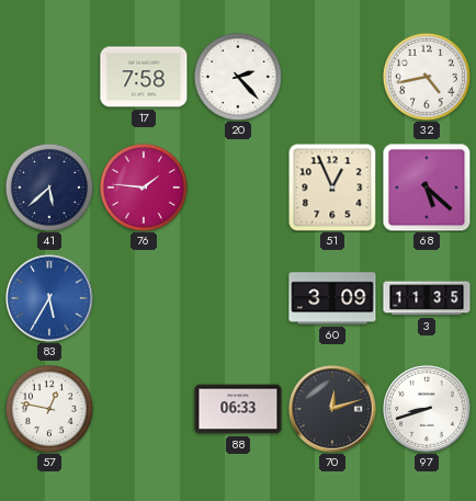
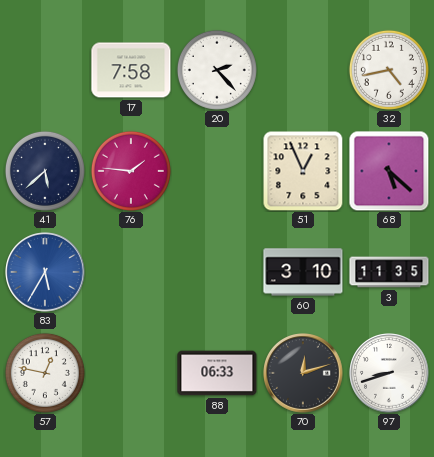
60: 3:09 -> 3:10 (303, 272)
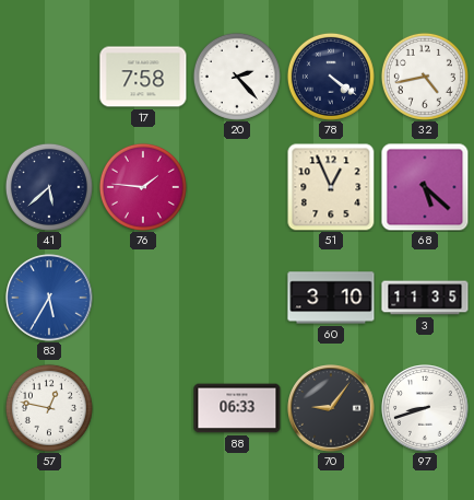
78: none -> 4:21 (331, 77)
70: 12:12 -> 9:06 (331, 408)
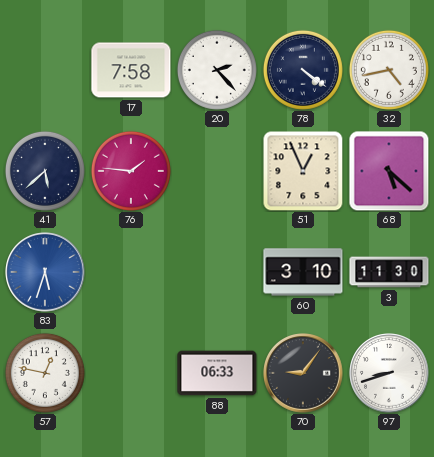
83: 5:35 -> 5:33 (45, 272)
3: 11:35 -> 11:30 (389, 272)
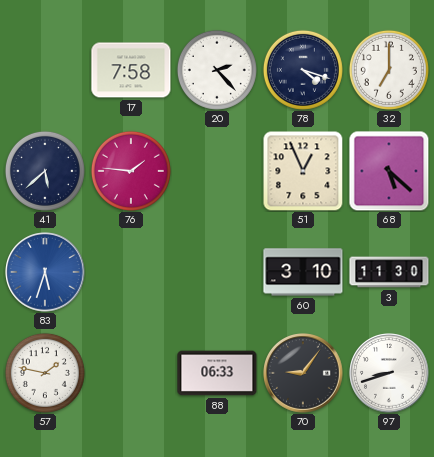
78: 4:21 -> 4:18 (303, 70)
32: 4:43 -> 7:00 (389, 70)
57: 12:47 -> 1:47 (45, 373)
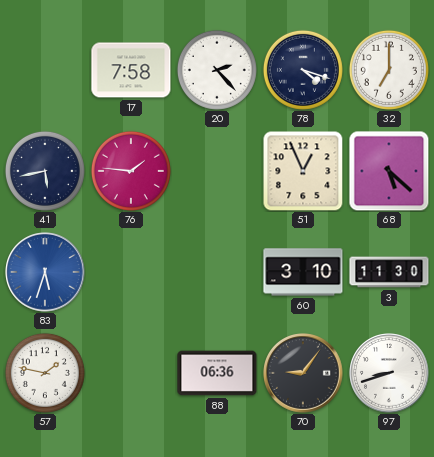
41: 5:38 -> 5:43 (45, 171)
88: 06:33 -> 06:36 (217, 373)
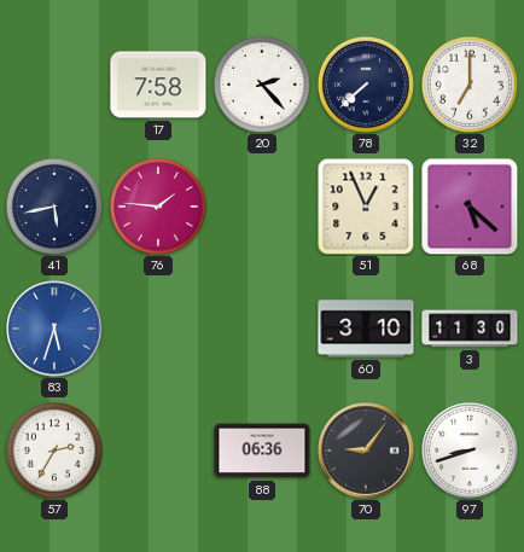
78: 4:18 -> 7:38 (366, 85)
57: 1:47 -> 2:35 (54, 451)
